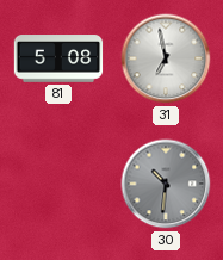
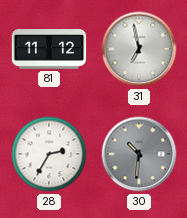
81: 5:08 -> 11:12 (49, 49)
28: none -> 2:35 (49, 154)
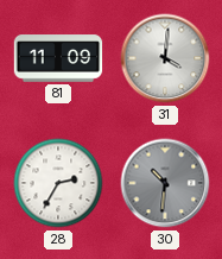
81: 11:12 -> 11:09 (58, 58)
31: 6:58 -> 4:01 (165, 58)
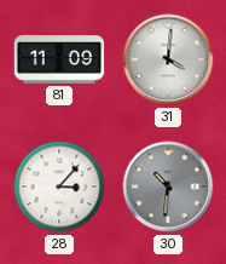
28: 2:35 -> 3:07 (59, 186)
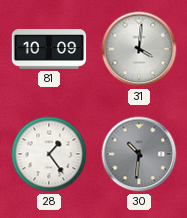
81: 11:09 -> 10:09 (49, 49)
28: 3:07 -> 1:24 (49, 154)
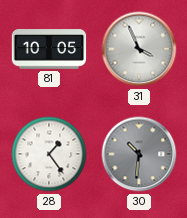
81: 10:09 -> 10:05 (49, 49)
31: 4:01 -> 3:56 (139, 49)
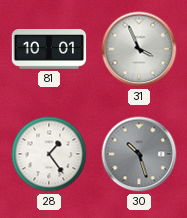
81: 10:05 -> 10:01 (49, 49)
30: 10:31 -> 10:27 (139, 154)
